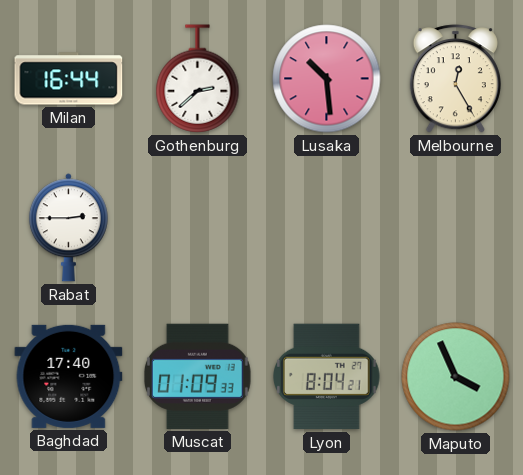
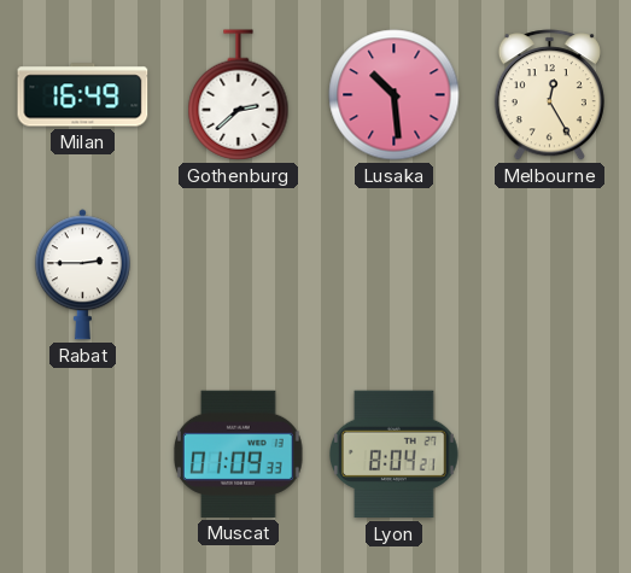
Milan: 16:44 -> 16:49 (83, 95)
Baghdad: 17:40 -> none (69, 376)
Maputo: 3:56 -> none (456, 377)
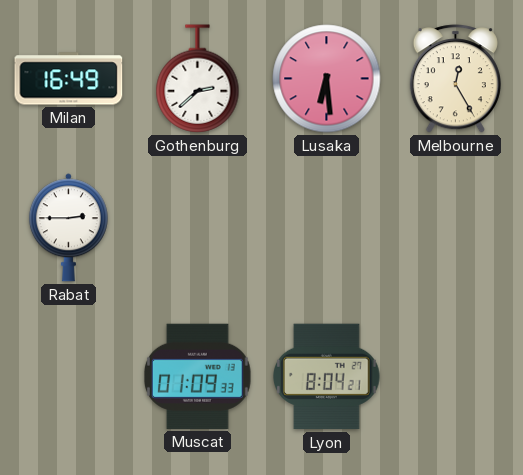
Lusaka: 10:29 -> 6:29 (327, 79)
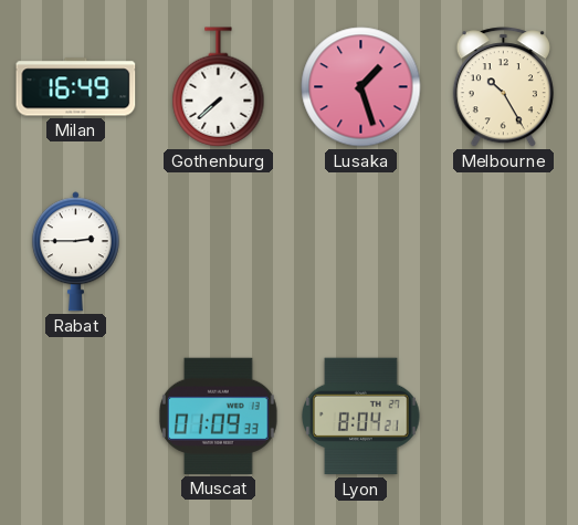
Gothenburg: 2:38 -> 7:38 (219, 87)
Lusaka: 6:29 -> 1:27 (361, 87)
Melbourne: 12:25 -> 10:25 (503, 87)
